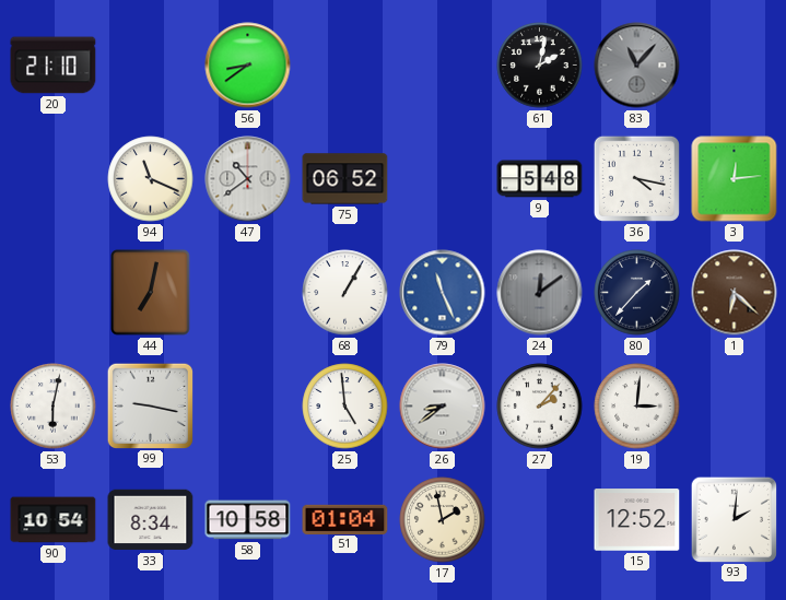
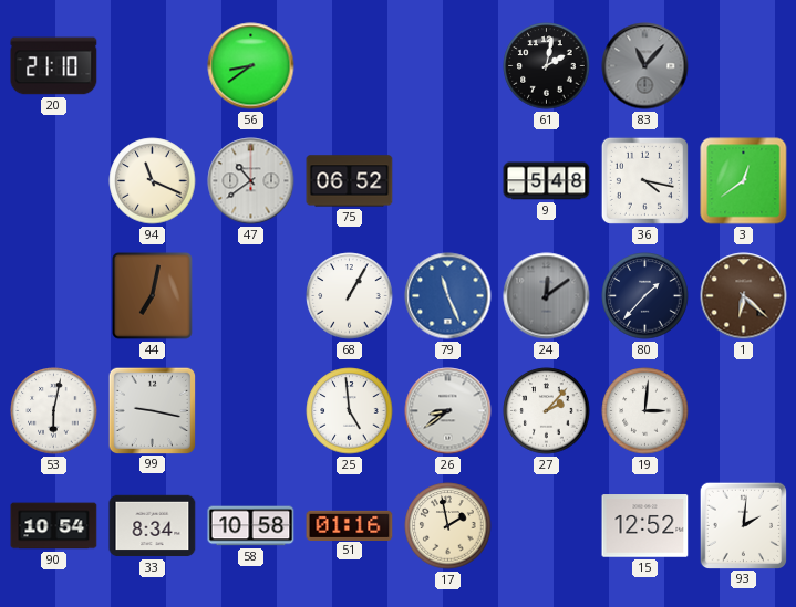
3: 12:14 -> 12:39 (744, 181)
51: 01:04 -> 01:16 (350, 525)
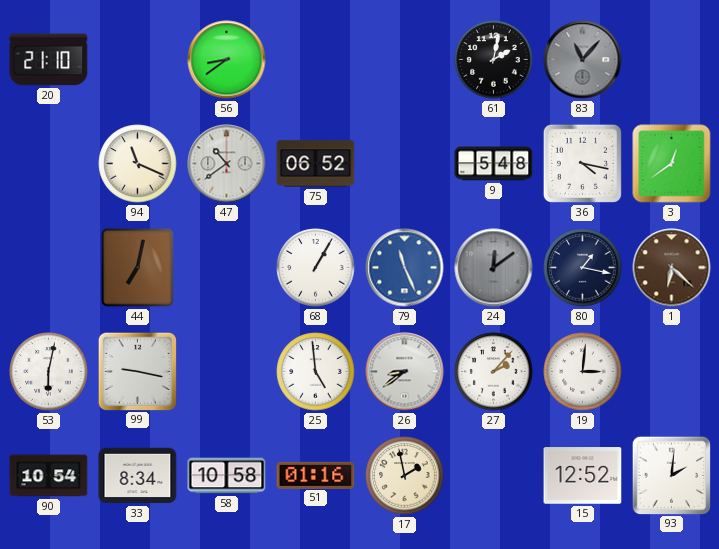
80: 1:37 -> 1:17 (583, 268)
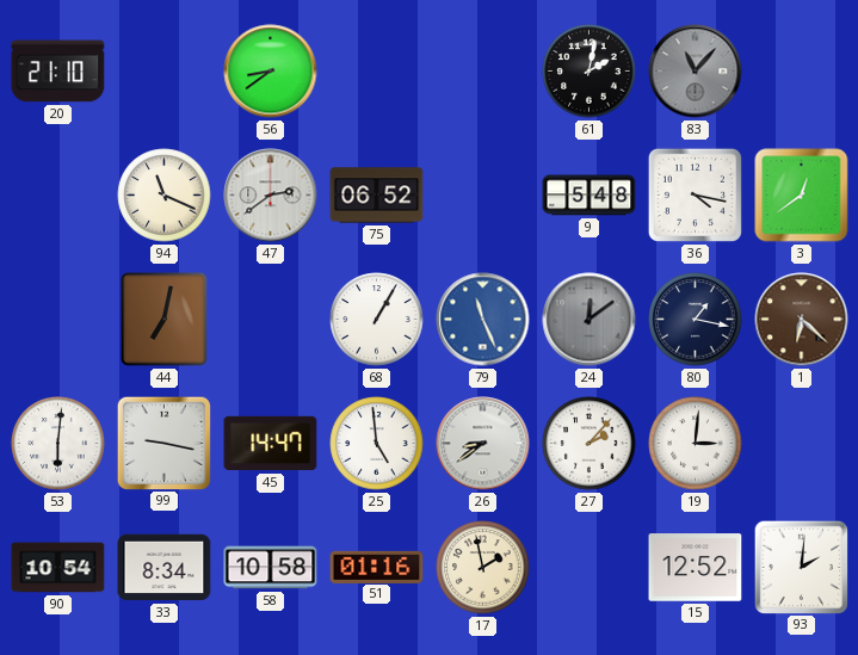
47: 10:39 -> 2:39 (271, 196)
53: 6:02 -> 6:01 (58, 444)
45: none -> 14:47 (271, 444)
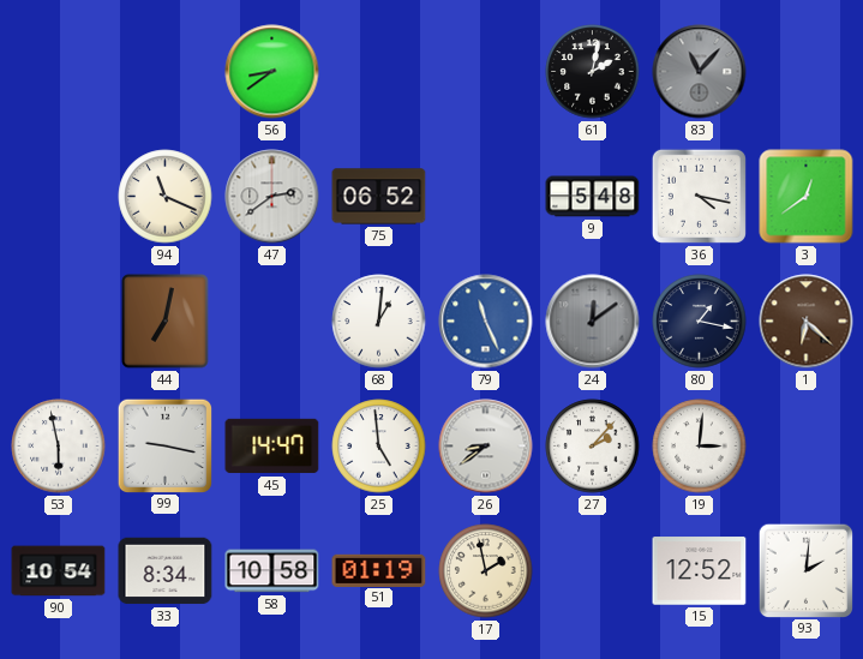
20: 21:10 -> none (58, 72)
68: 1:05 -> 1:01 (379, 322)
53: 6:01 -> 5:58 (59, 447)
51: 01:16 -> 01:19 (379, 570)
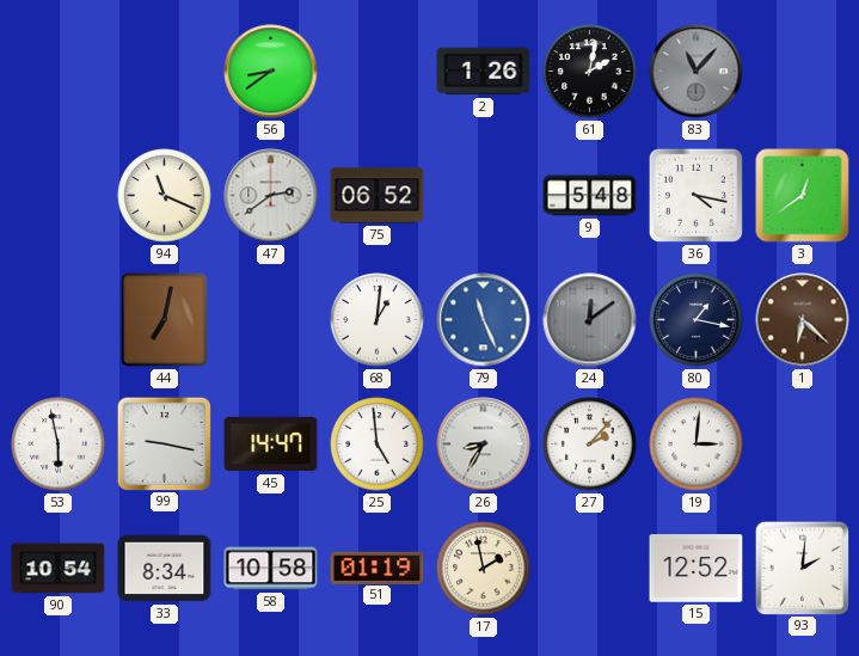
2: none -> 1:26 (484, 72)
26: 8:39 -> 8:35 (484, 445)
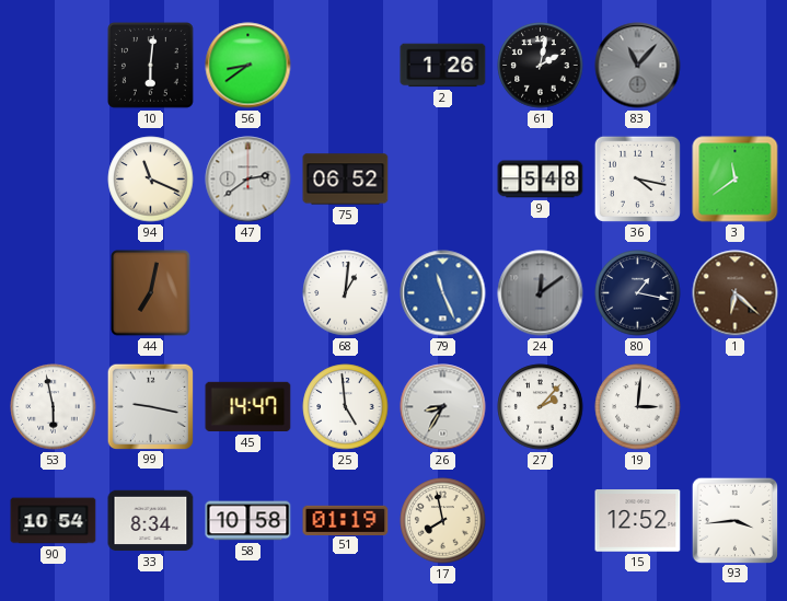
10: none -> 6:01 (151, 66)
3: 12:39 -> 11:39 (736, 180)
17: 1:58 -> 7:58 (443, 521)
93: 2:01 -> 3:44 (734, 520)
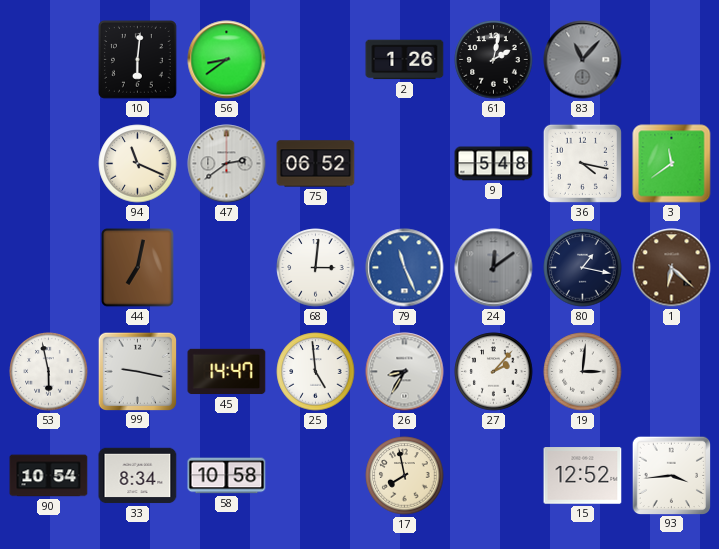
68: 1:01 -> 3:01 (316, 268)
51: 01:19 -> none (346, 520)
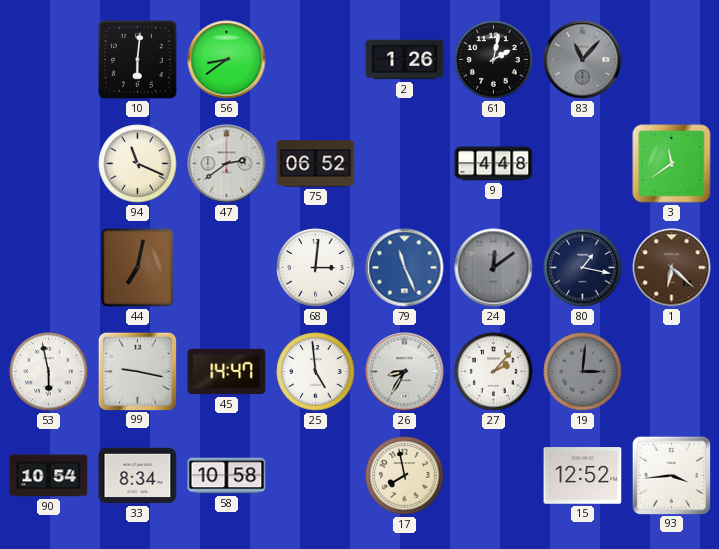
9: 5:48 -> 4:48 (494, 164)
36: 4:17 -> none (582, 163)
19 dial: white -> grey (583, 372)
